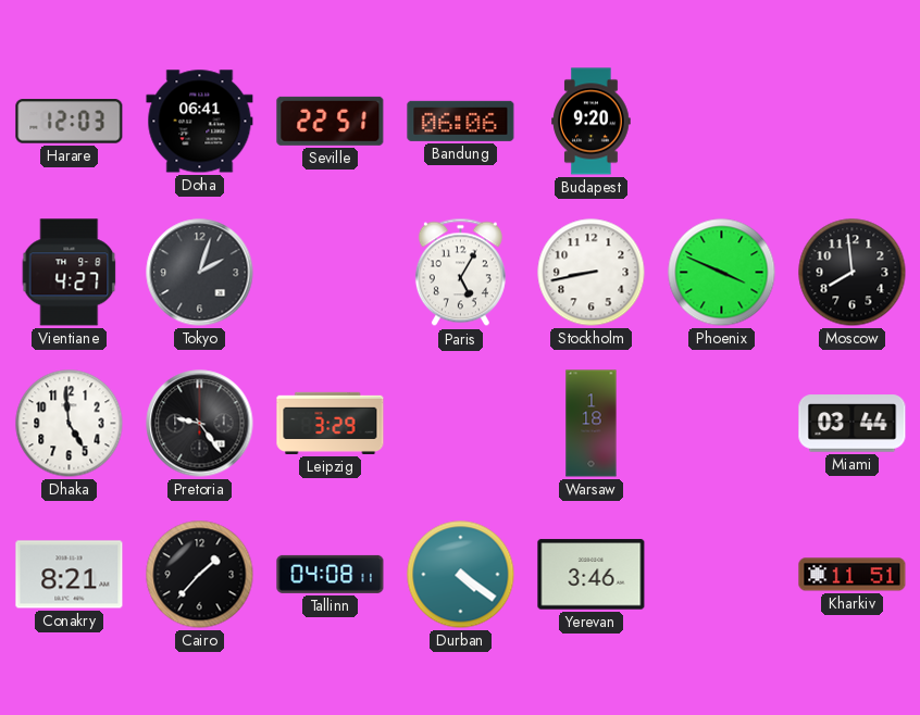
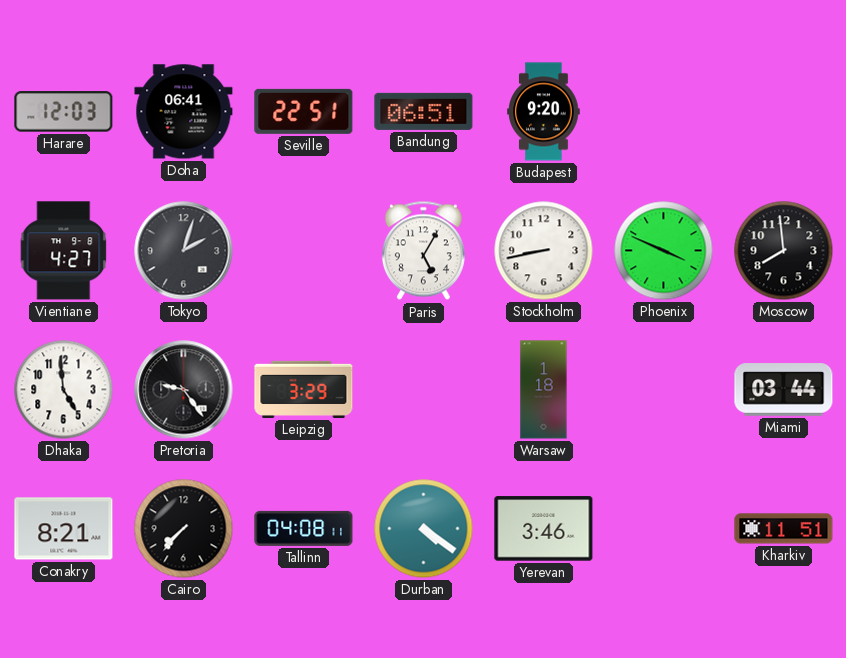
Bandung: 06:06 -> 06:51 (424, 111)
Cairo: 1:37 -> 7:37 (184, 529)
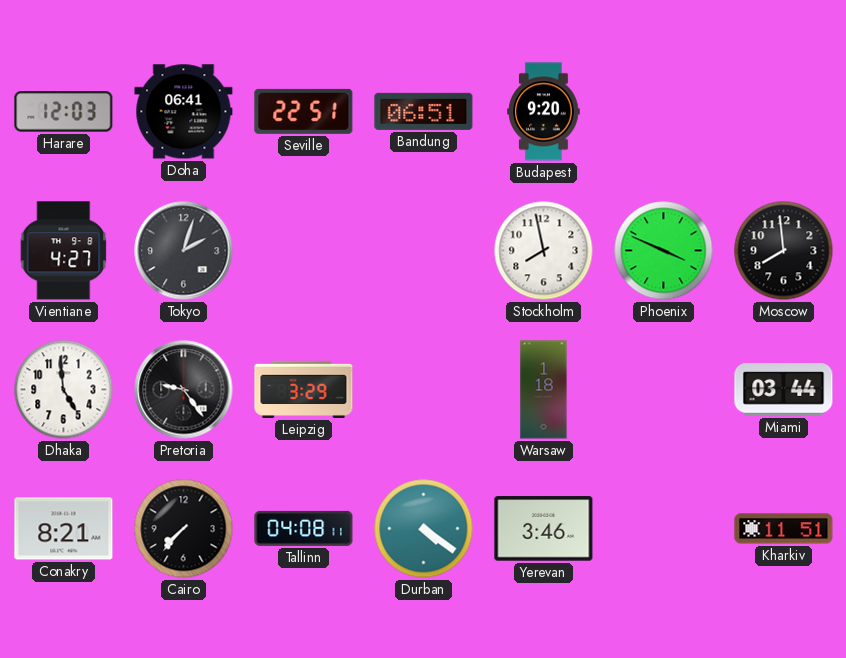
Paris: 5:05 -> none (423, 251)
Stockholm: 8:43 -> 7:58 (544, 251)
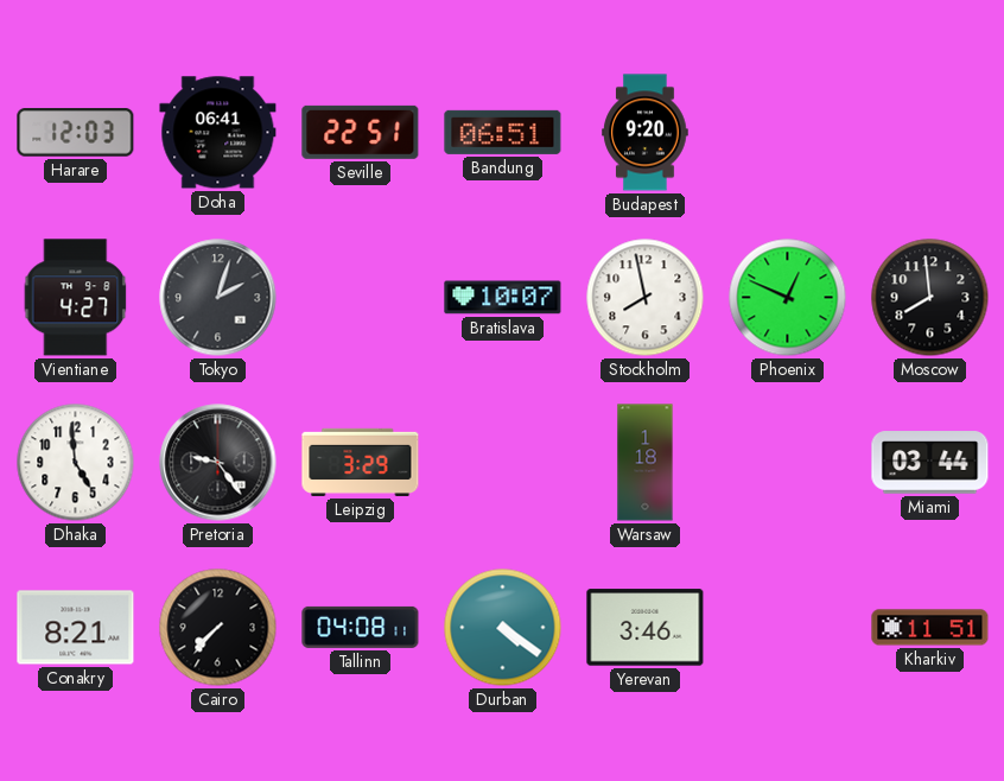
Bratislava: none -> 10:07 (503, 298)
Phoenix: 3:49 -> 12:49 (788, 298)
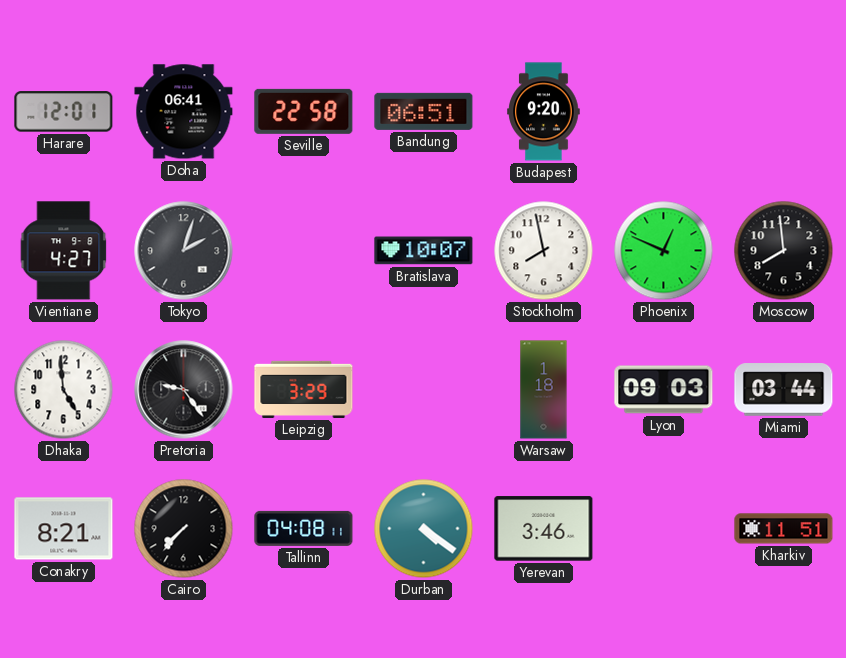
Harare: 12:03 -> 12:01 (64, 112)
Seville: 22:51 -> 22:58 (304, 111)
Lyon: none -> 09:03 (664, 390)
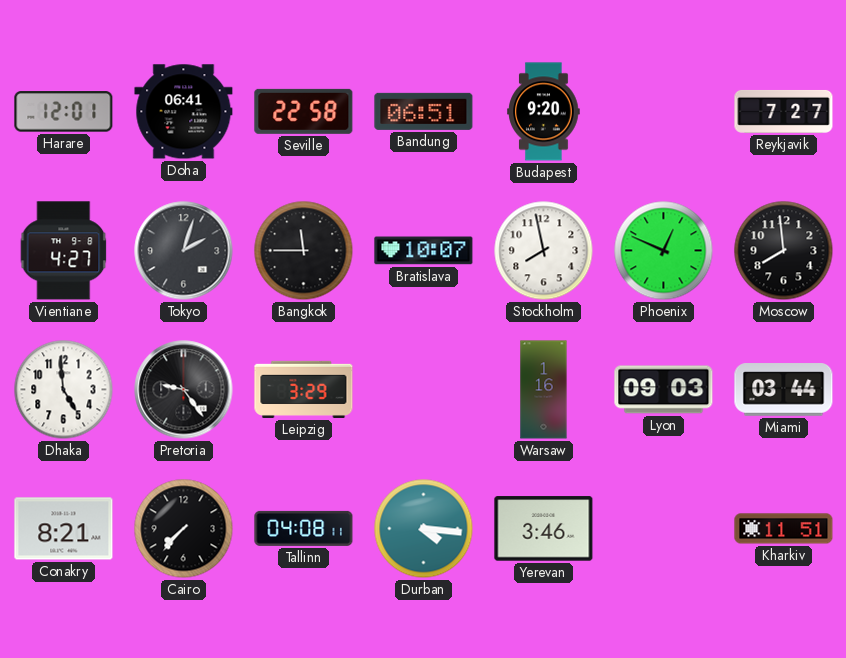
Reykjavik: none -> 7:27 (784, 111)
Bangkok: none -> 11:45 (304, 251)
Warsaw: 1:18 -> 1:16 (544, 390)
Durban: 4:21 -> 4:16 (424, 529)
